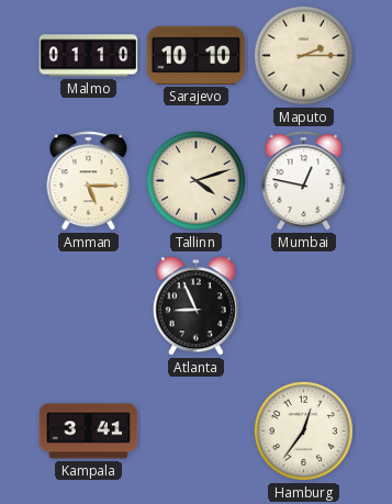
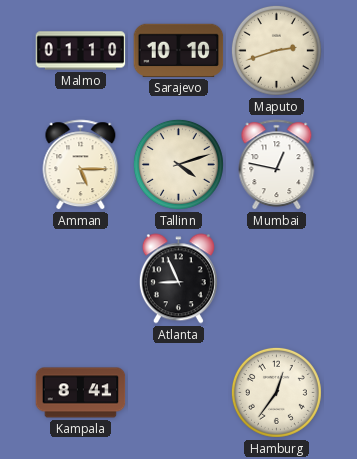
Maputo: 2:15 -> 2:42 (276, 50)
Kampala: 3:41 -> 8:41 (81, 393)
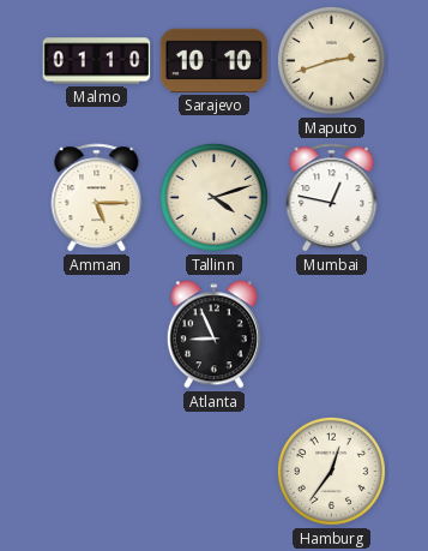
Kampala: 8:41 -> none (81, 393)
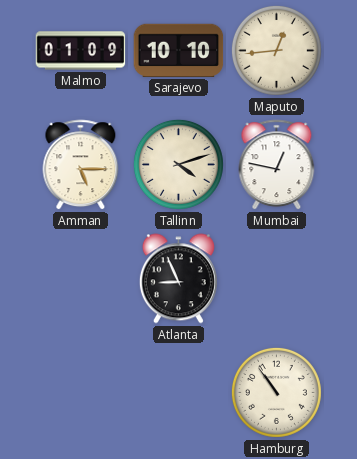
Malmo: 01:10 -> 01:09 (81, 51)
Maputo: 2:42 -> 12:44 (276, 50)
Hamburg: 12:36 -> 10:54 (276, 392)
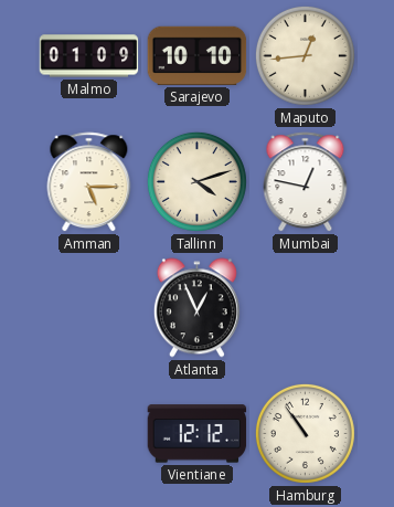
Atlanta: 8:56 -> 12:56 (196, 308)
Vientiane: none -> 12:12 (198, 434)
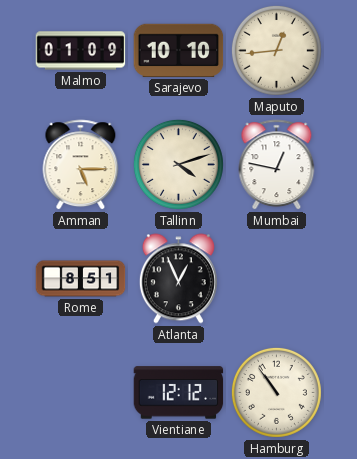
Rome: none -> 8:51 (81, 279)
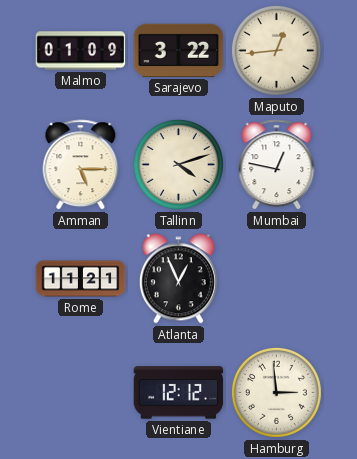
Sarajevo: 10:10 -> 3:22 (179, 50)
Rome: 8:51 -> 11:21 (81, 279)
Hamburg: 10:54 -> 2:59 (276, 392)
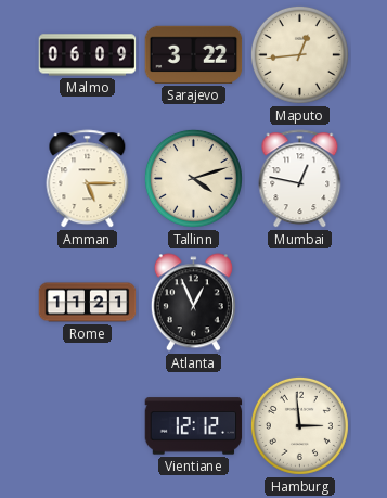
Malmo: 01:09 -> 06:09 (88, 55)
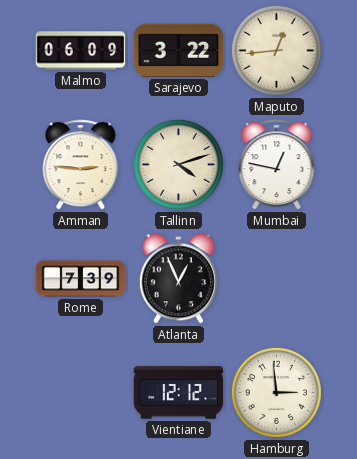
Amman: 5:15 -> 2:46 (81, 165)
Rome: 11:21 -> 7:39 (81, 279)
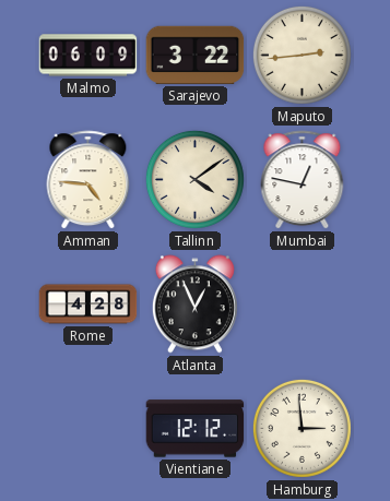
Maputo: 12:44 -> 2:44 (302, 55)
Amman: 2:46 -> 4:46 (88, 180)
Tallinn: 4:12 -> 4:09 (194, 179)
Rome: 7:39 -> 4:28 (88, 305)
